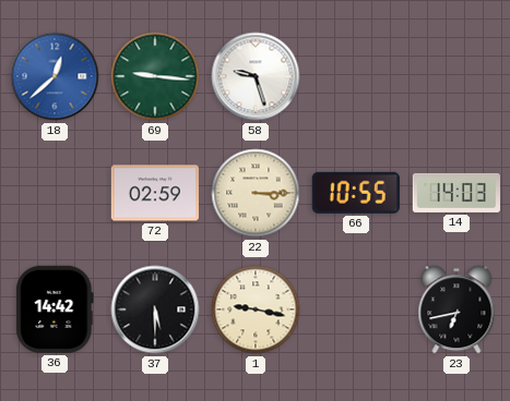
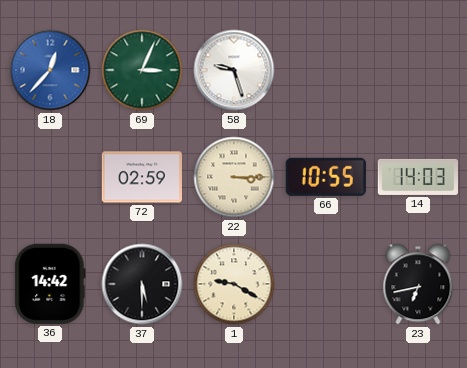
18: 12:38 -> 12:37 (50, 70)
69: 9:16 -> 3:04 (142, 70)
1: 9:17 -> 9:20 (234, 284)
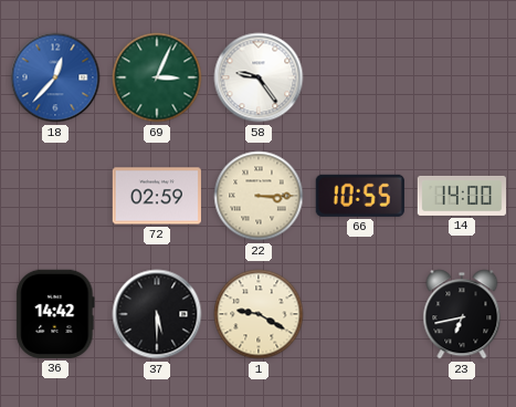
58: 9:27 -> 9:24 (259, 77)
14: 14:03 -> 14:00 (461, 196)
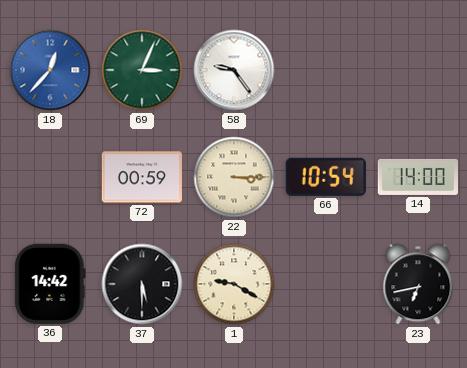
72: 02:59 -> 00:59 (142, 177)
66: 10:55 -> 10:54 (326, 177)
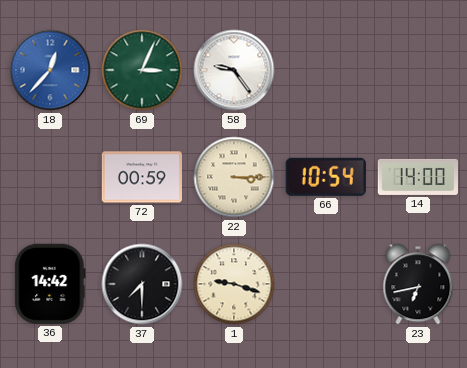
37: 5:30 -> 7:30 (142, 284)
1: 9:20 -> 9:18 (234, 284)
